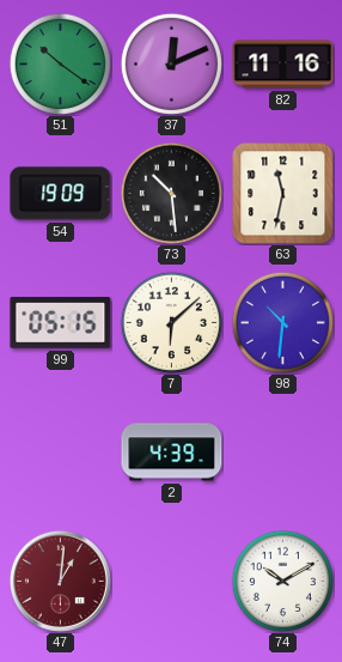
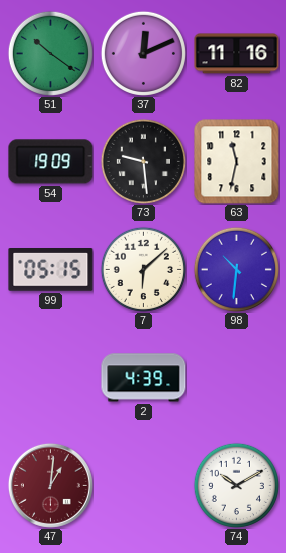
73: 10:29 -> 9:29 (143, 161)
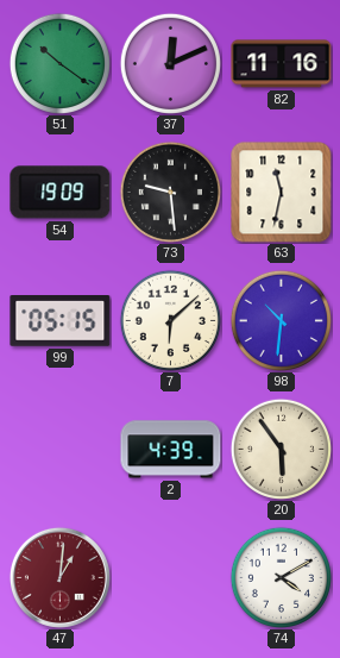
20: none -> 5:54 (281, 449)
74: 10:10 -> 4:10 (281, 577)
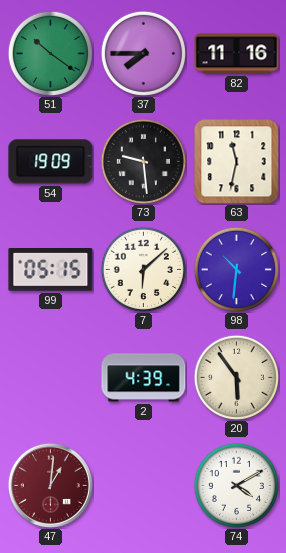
37: 12:11 -> 7:45 (143, 53)
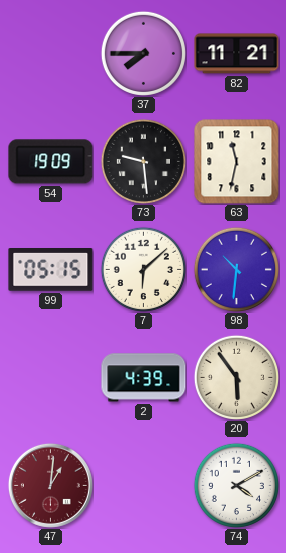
51: 10:21 -> none (50, 53)
82: 11:16 -> 11:21 (237, 54)
